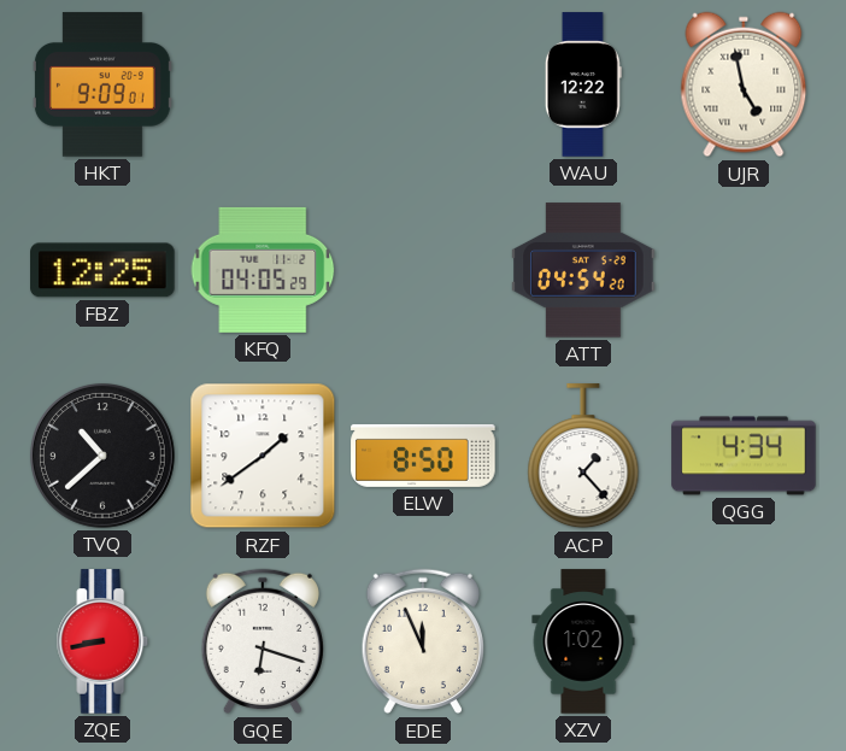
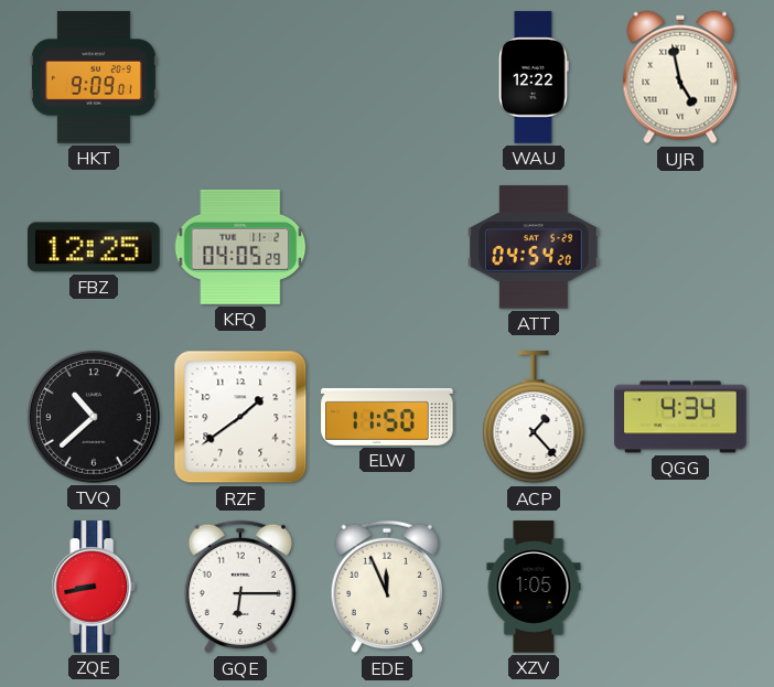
ELW: 8:50 -> 11:50 (387, 417)
GQE: 6:18 -> 6:15 (240, 587)
XZV: 1:02 -> 1:05 (534, 587)
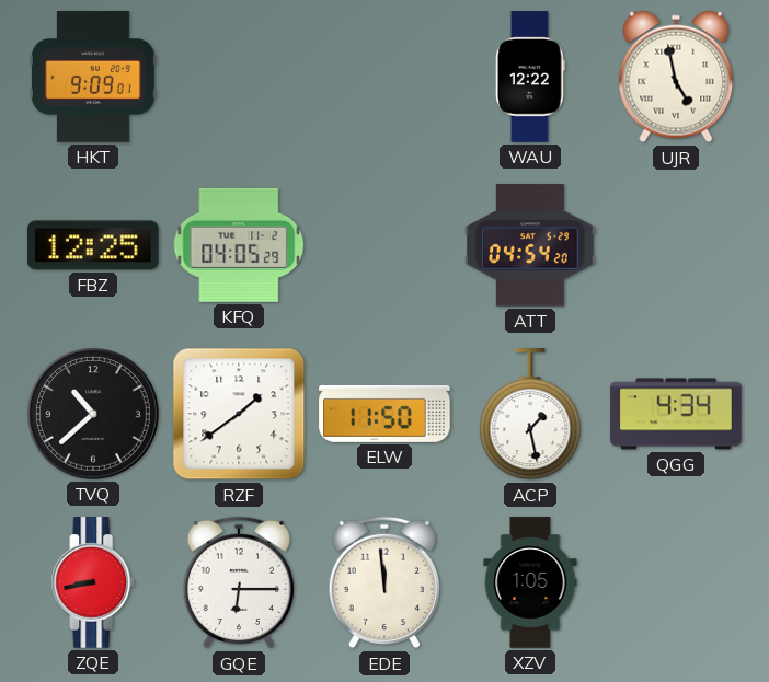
ACP: 1:23 -> 1:28 (530, 415)
EDE: 11:56 -> 11:59 (384, 582)
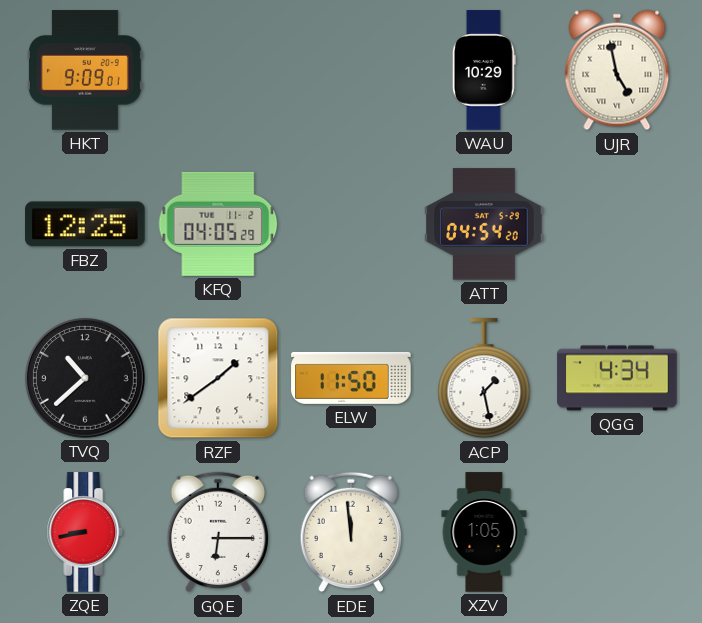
WAU: 12:22 -> 10:29 (484, 70)
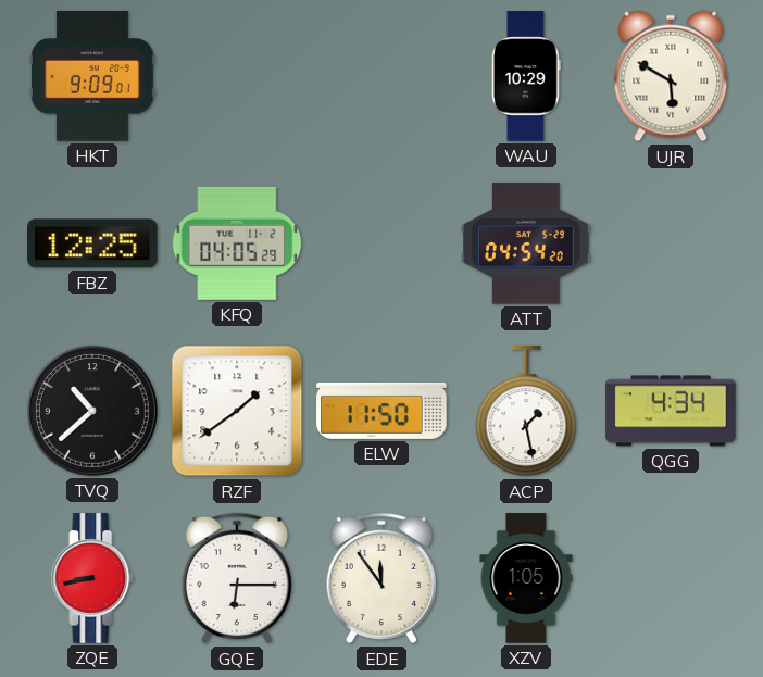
UJR: 4:58 -> 5:50 (671, 76)
EDE: 11:59 -> 11:54 (381, 578)
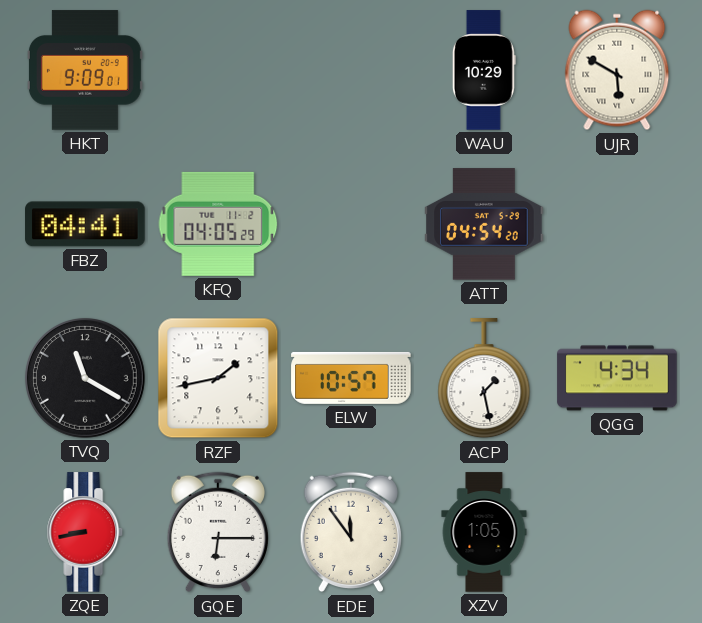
FBZ: 12:25 -> 04:41 (85, 224)
TVQ: 10:38 -> 11:20 (85, 378)
RZF: 1:39 -> 1:43 (218, 378)
ELW: 11:50 -> 10:57 (351, 378)
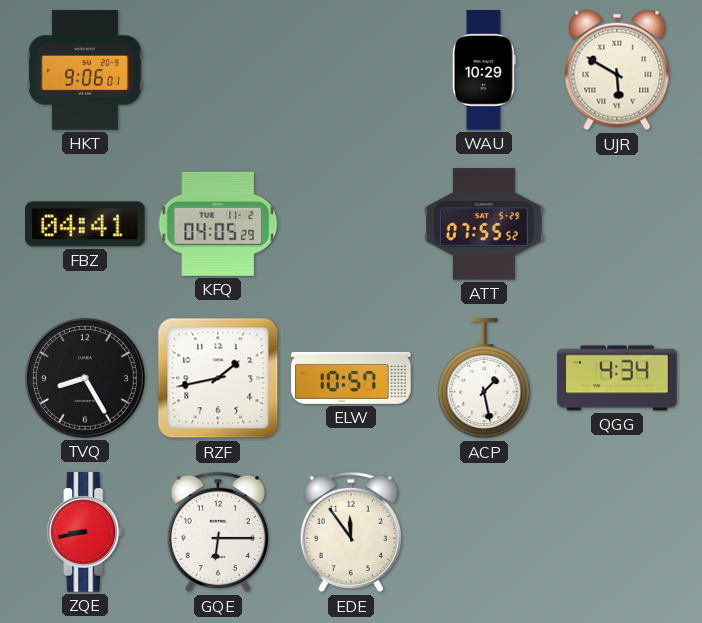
HKT: 9:09 -> 9:06 (85, 70)
ATT: 04:54 -> 07:55 (484, 224)
TVQ: 11:20 -> 8:25 (85, 378)
XZV: 1:05 -> none (484, 532)
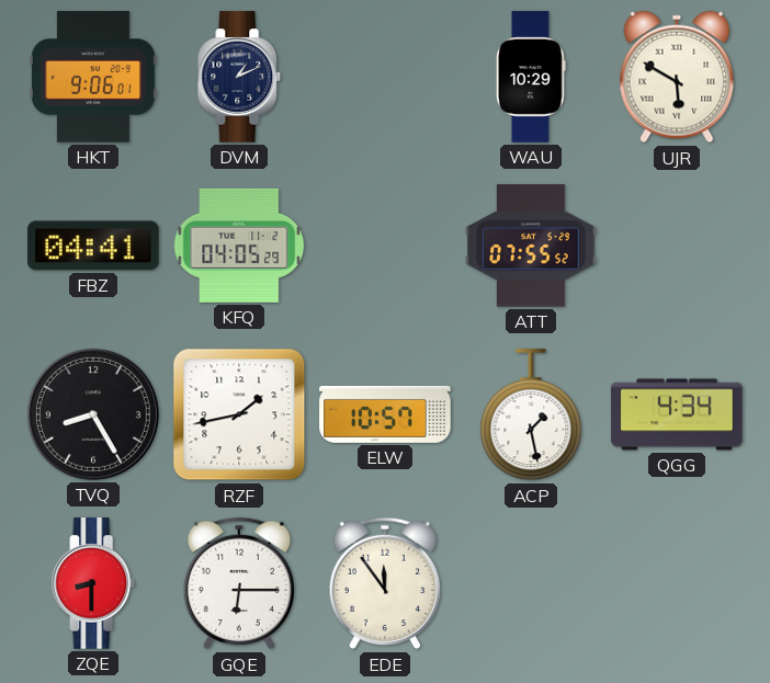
DVM: none -> 1:11 (239, 77)
ZQE: 8:43 -> 8:30 (93, 583)
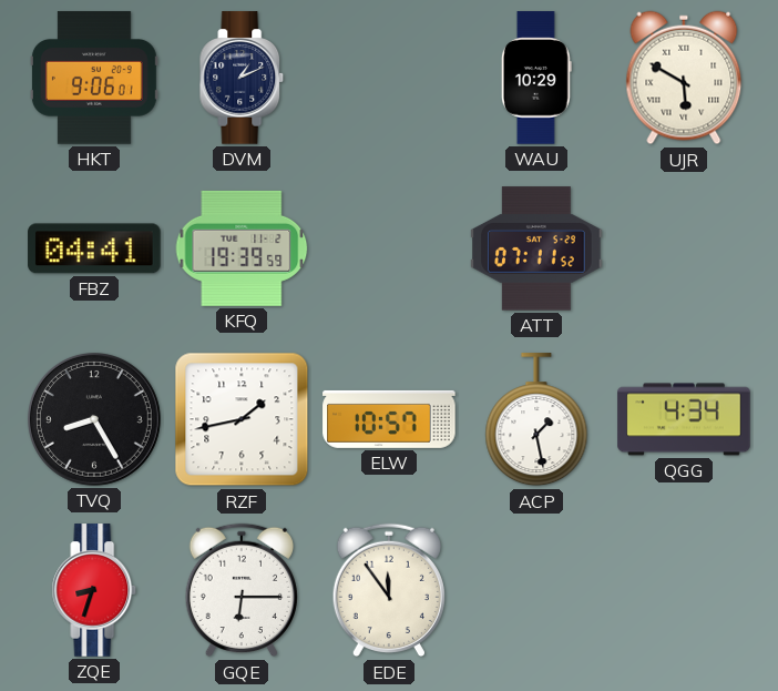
KFQ: 04:05 -> 19:39 (242, 248)
ATT: 07:55 -> 07:11 (536, 248)
ZQE: 8:30 -> 8:33 (94, 590)
